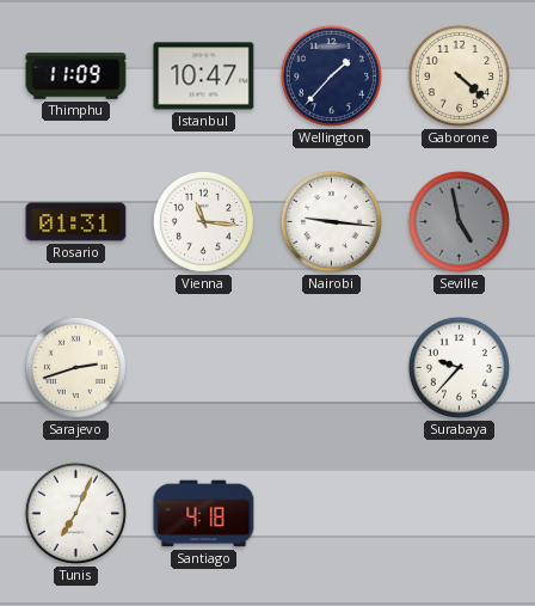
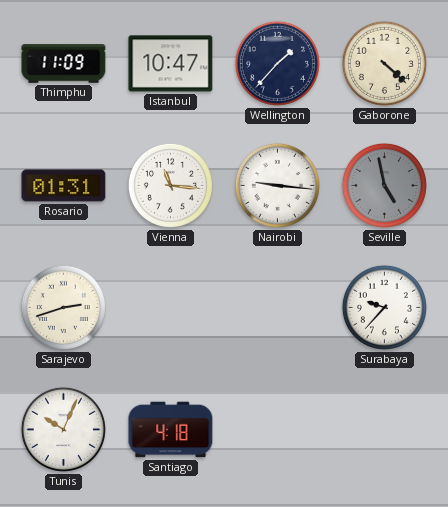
Tunis: 7:04 -> 10:04 (63, 429)
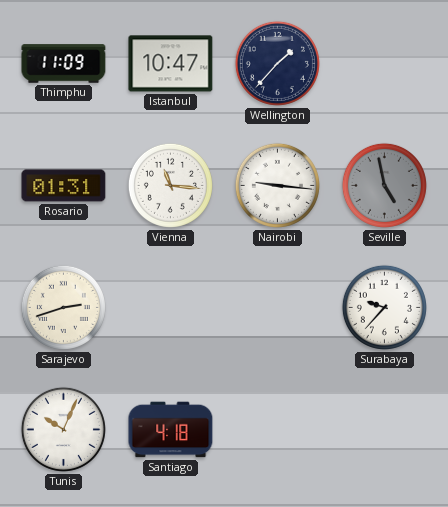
Gaborone: 4:22 -> none (384, 63)
